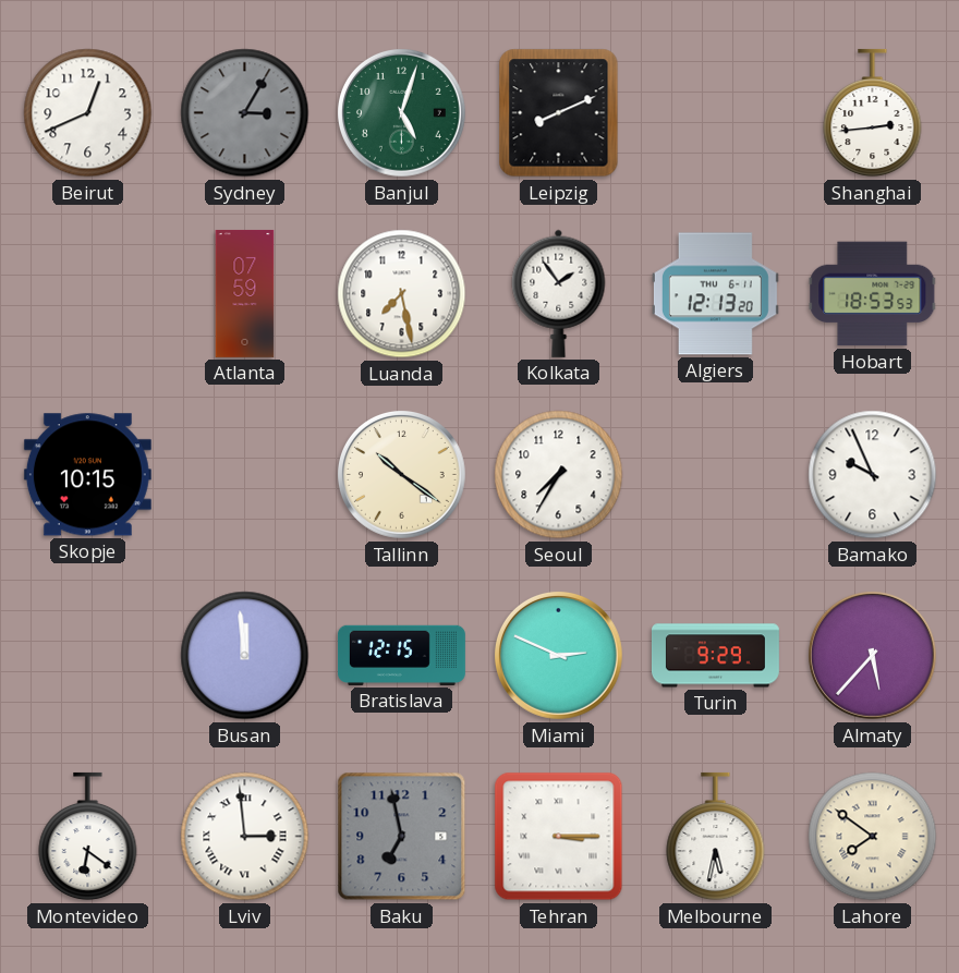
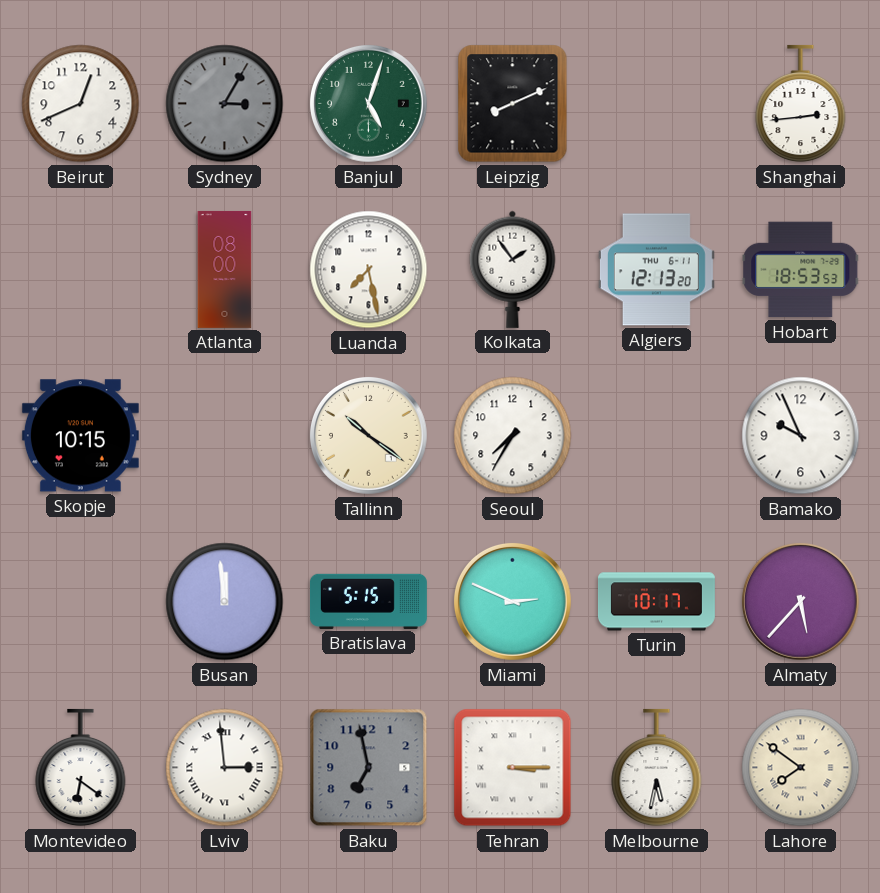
Atlanta: 07:59 -> 08:00 (225, 269)
Bratislava: 12:15 -> 5:15 (368, 601)
Turin: 9:29 -> 10:17 (656, 602)
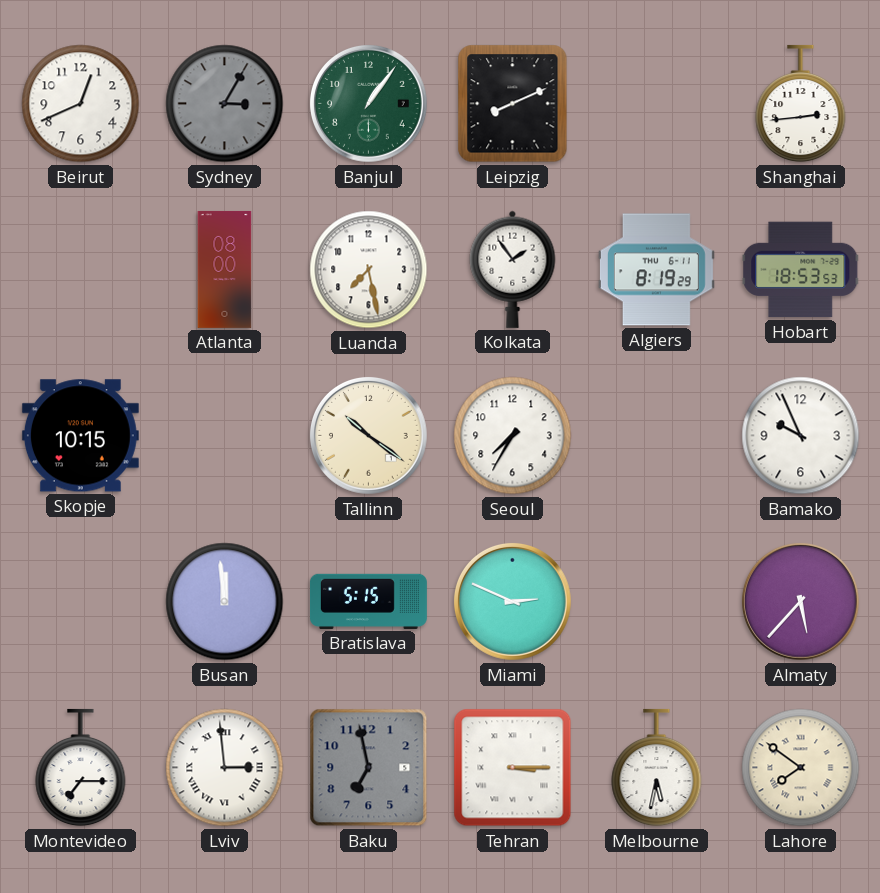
Banjul: 5:03 -> 1:06 (368, 103)
Algiers: 12:13 -> 8:19 (656, 270)
Turin: 10:17 -> none (656, 602)
Montevideo: 6:21 -> 7:15 (81, 768)
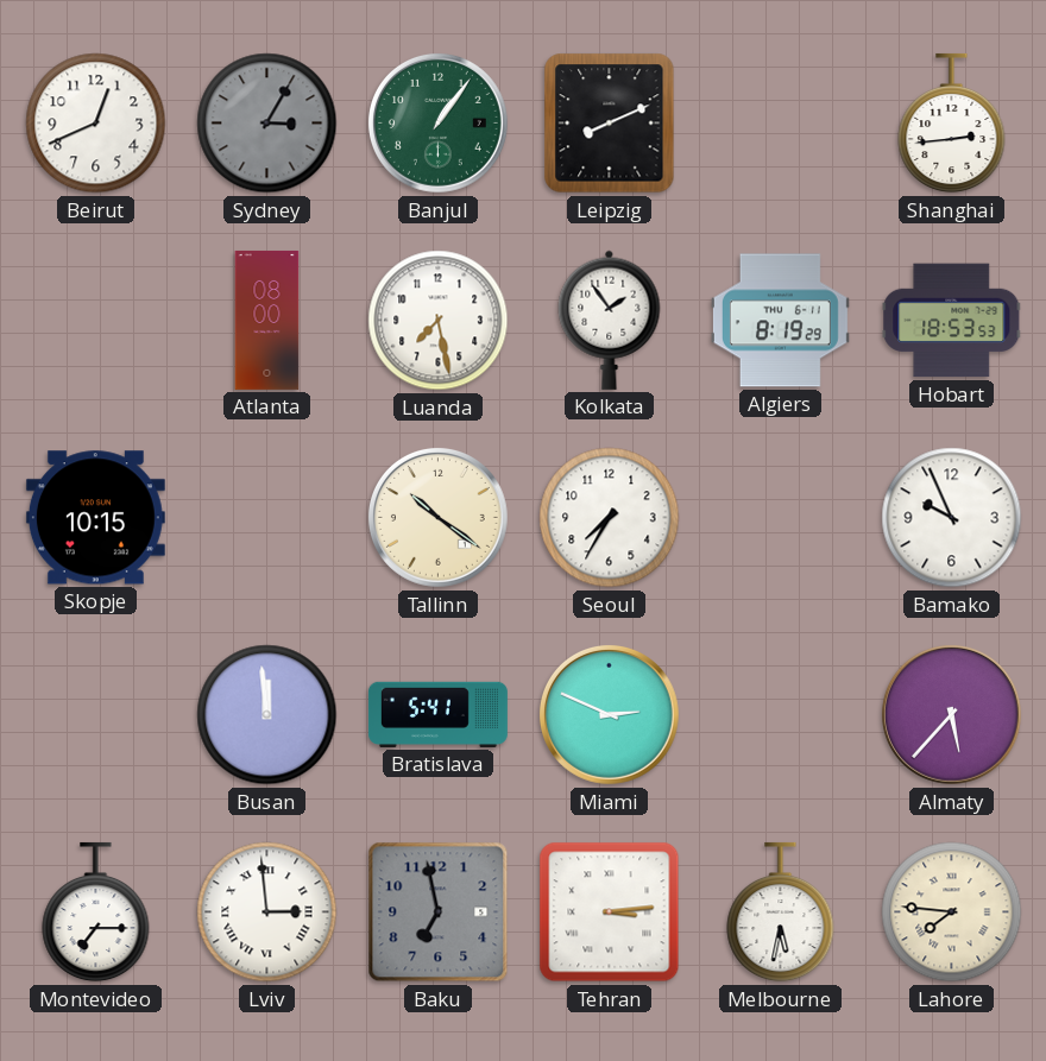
Bratislava: 5:15 -> 5:41 (437, 714)
Tehran: 3:15 -> 3:14 (610, 912)
Lahore: 7:51 -> 7:46 (952, 912)
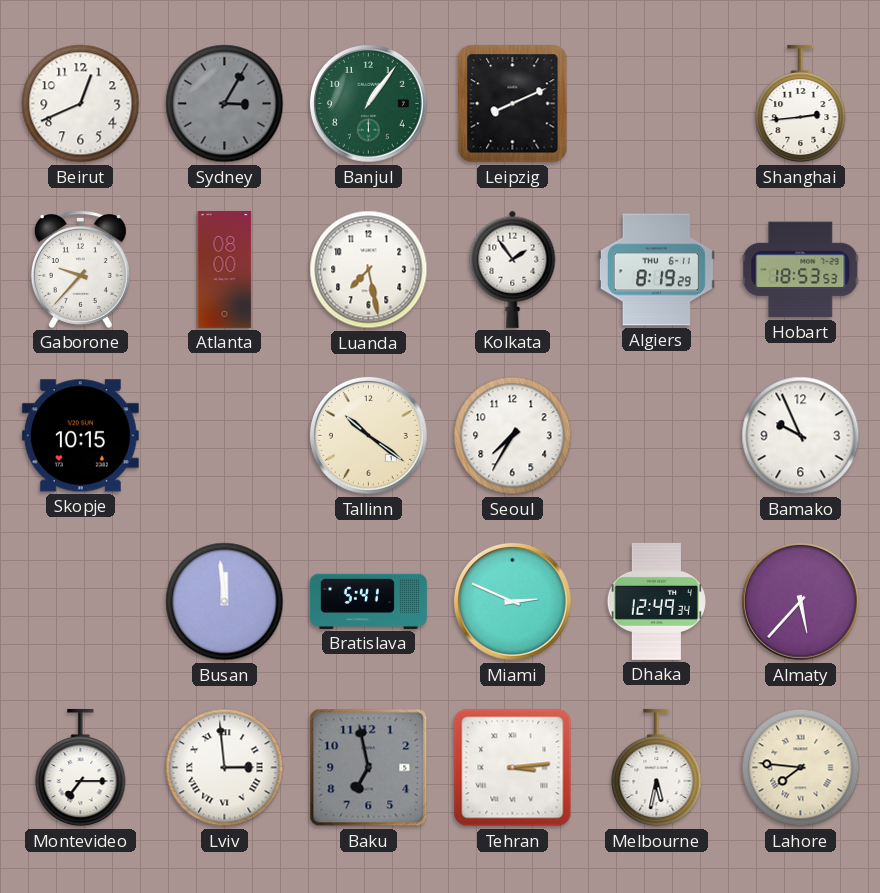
Gaborone: none -> 9:37 (80, 270)
Dhaka: none -> 12:49 (656, 601)
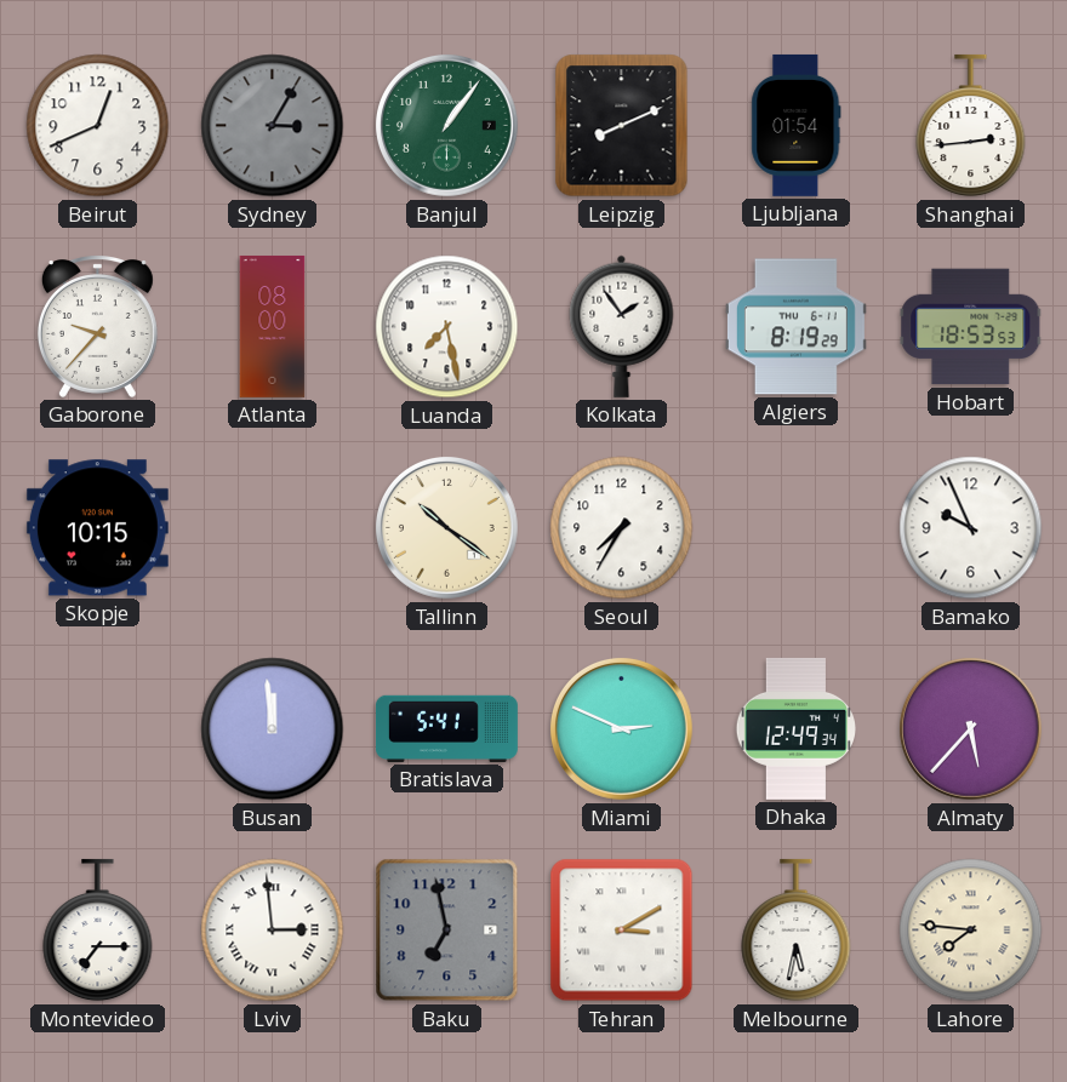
Ljubljana: none -> 01:54 (797, 125)
Tehran: 3:14 -> 3:10 (622, 931)
